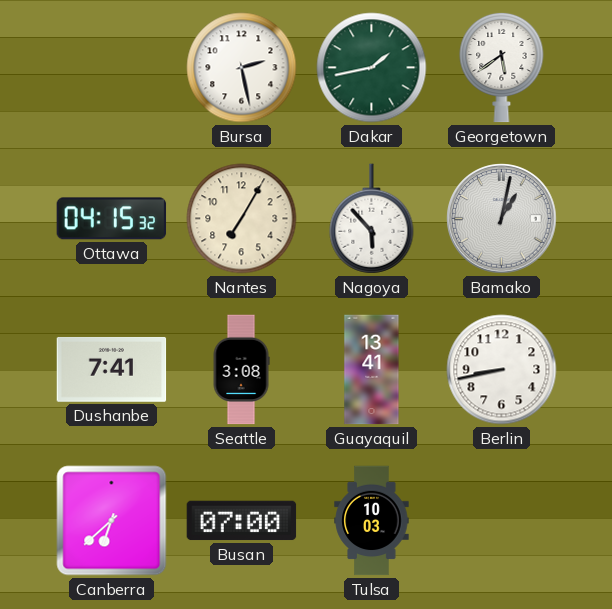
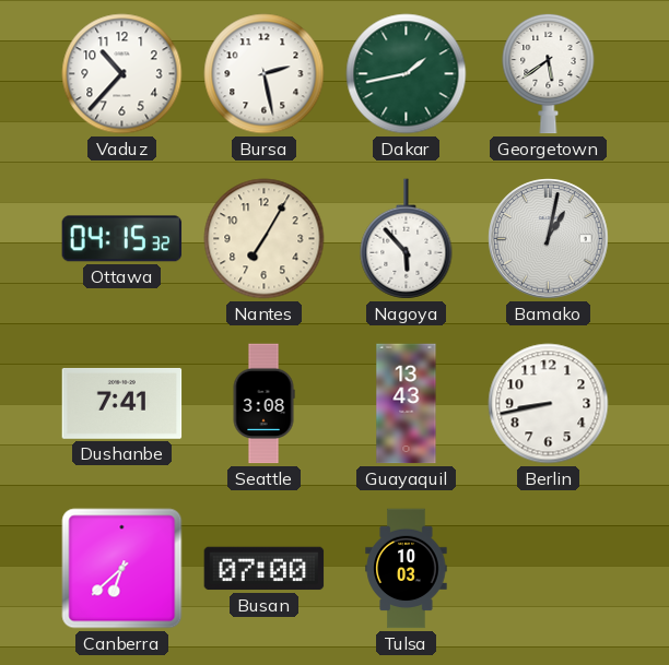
Vaduz: none -> 10:37 (122, 74)
Guayaquil: 13:41 -> 13:43 (407, 404)
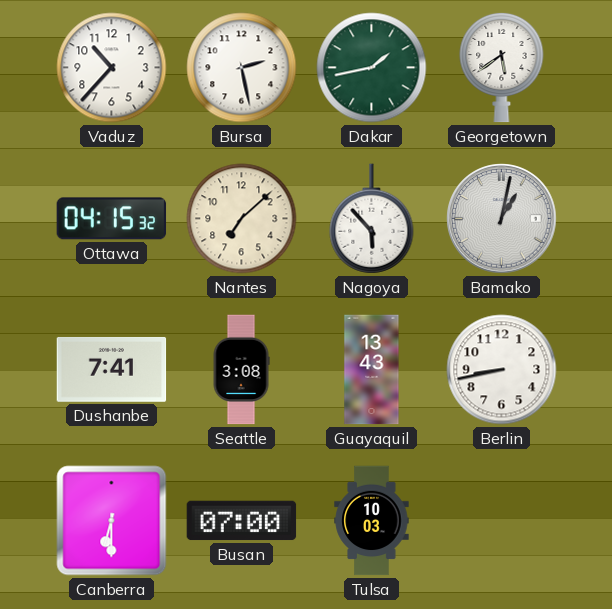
Nantes: 7:05 -> 7:08 (242, 219)
Canberra: 6:38 -> 6:30 (112, 521)
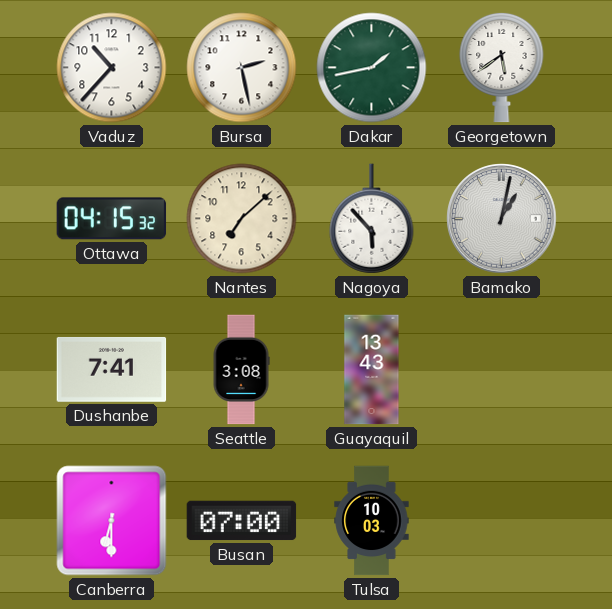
Berlin: 8:43 -> none (502, 370)
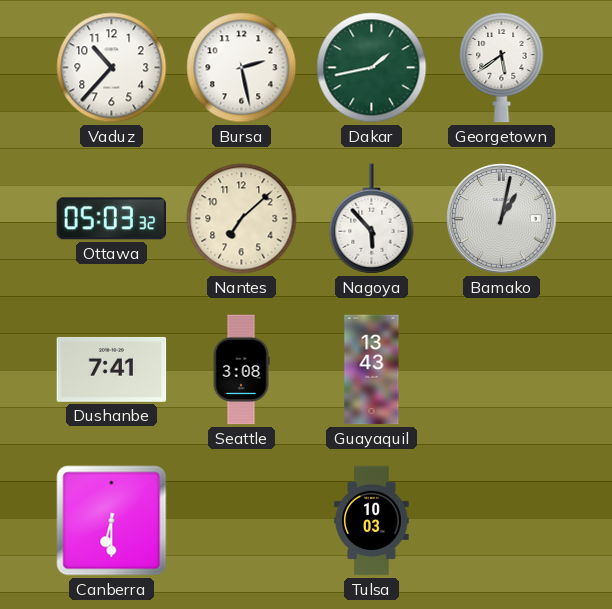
Ottawa: 04:15 -> 05:03 (112, 219)
Busan: 07:00 -> none (242, 521)
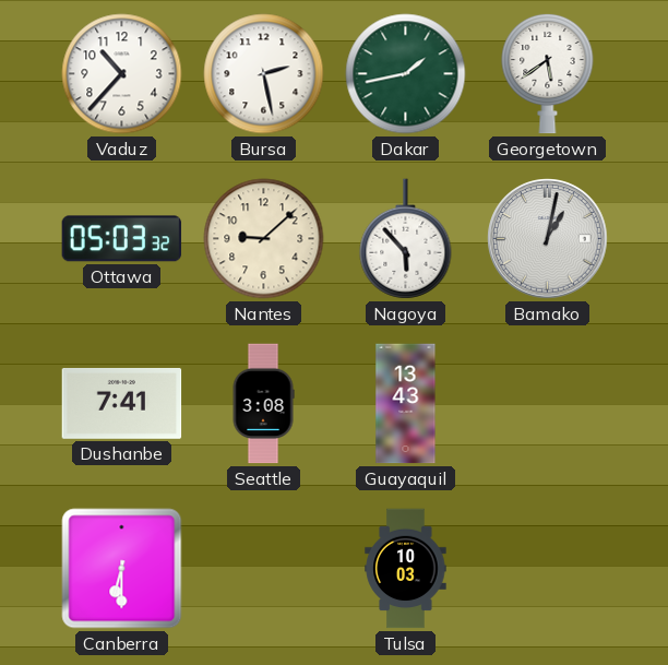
Nantes: 7:08 -> 9:08 (264, 239)
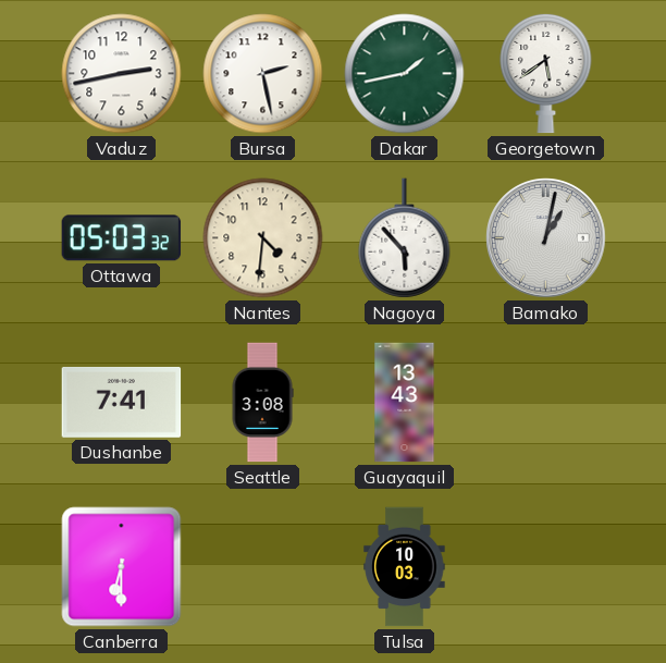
Vaduz: 10:37 -> 2:43 (122, 74)
Nantes: 9:08 -> 4:31 (263, 238)
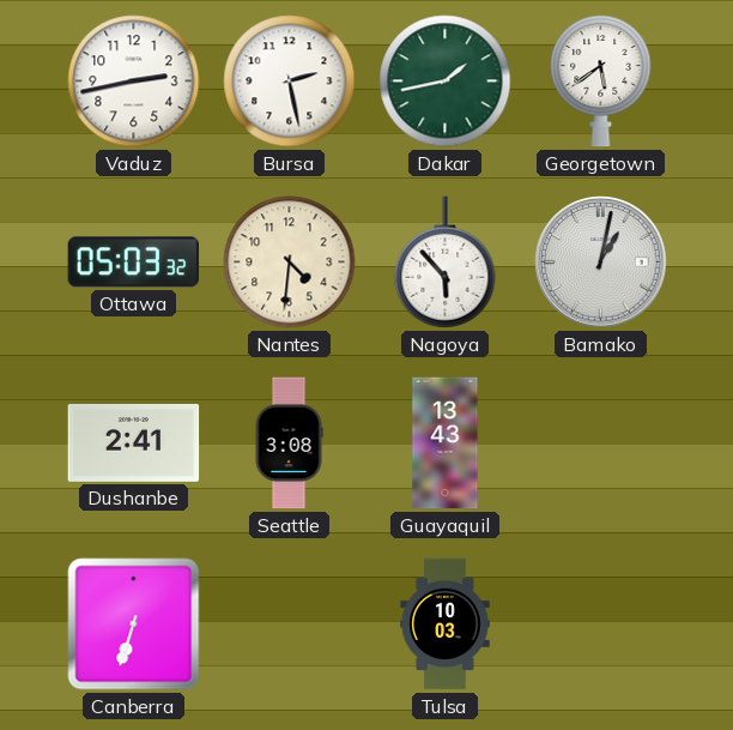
Dushanbe: 7:41 -> 2:41 (134, 442)
Canberra: 6:30 -> 6:33 (134, 625)
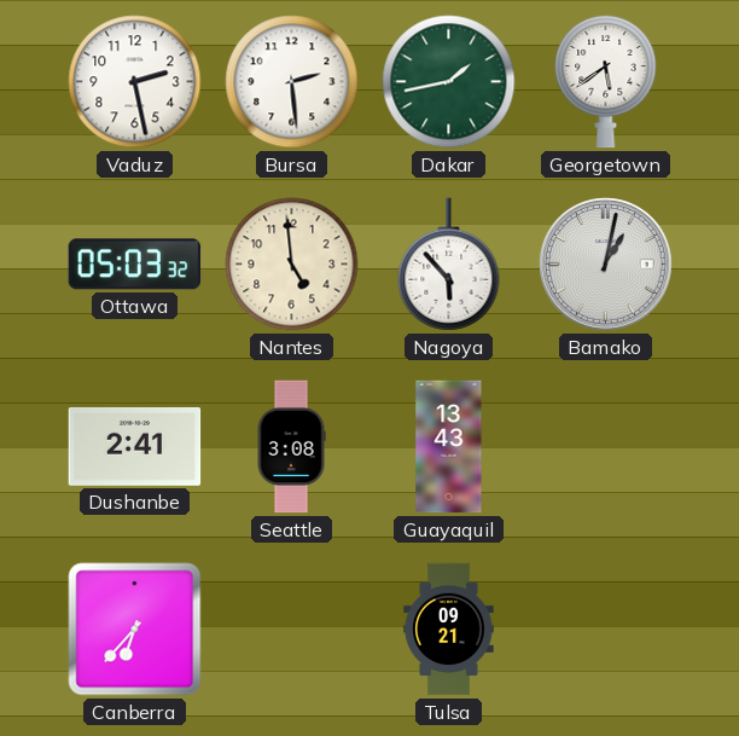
Vaduz: 2:43 -> 2:28 (135, 82)
Bursa: 2:28 -> 2:29 (292, 82)
Nantes: 4:31 -> 4:59 (292, 265)
Canberra: 6:33 -> 6:37 (135, 630)
Tulsa: 10:03 -> 09:21 (449, 630)
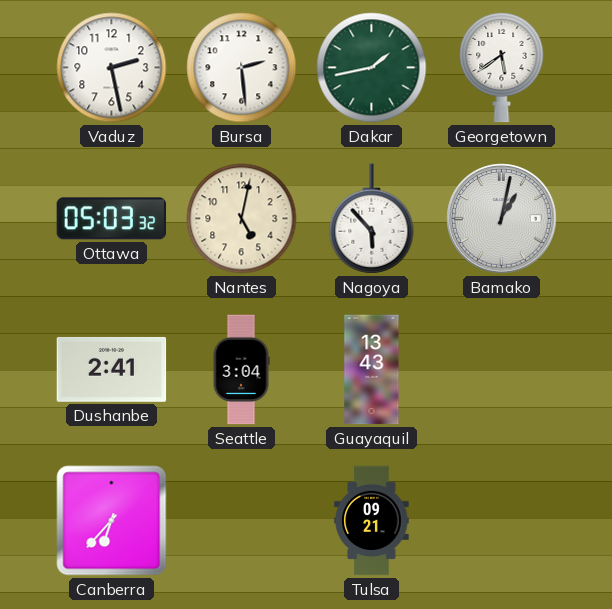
Nantes: 4:59 -> 5:02 (242, 219)
Seattle: 3:08 -> 3:04 (241, 370)
